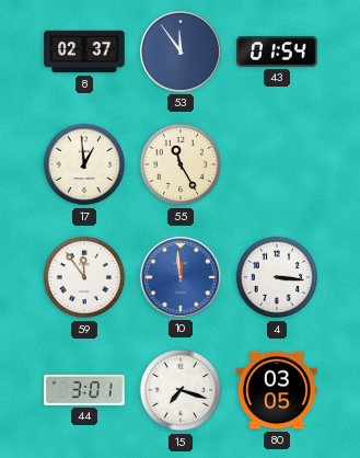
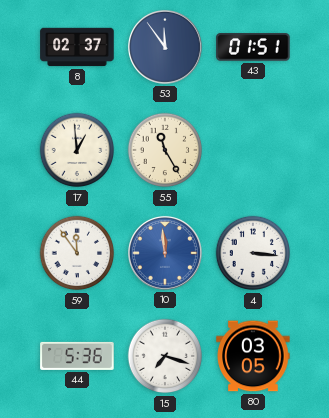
43: 01:54 -> 01:51 (253, 47)
44: 3:01 -> 5:36 (77, 356)
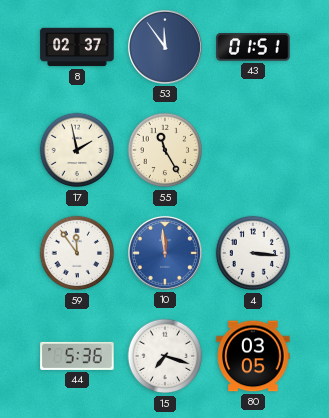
17: 12:59 -> 1:58 (77, 150)
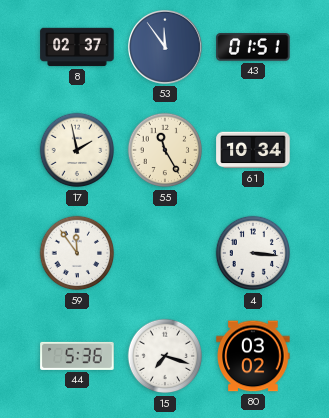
61: none -> 10:34 (253, 150)
10: 11:59 -> none (165, 253)
80: 03:05 -> 03:02 (253, 356)
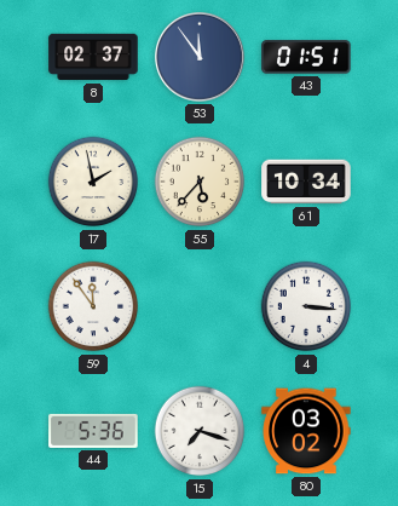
55: 11:25 -> 5:37 (200, 182)
